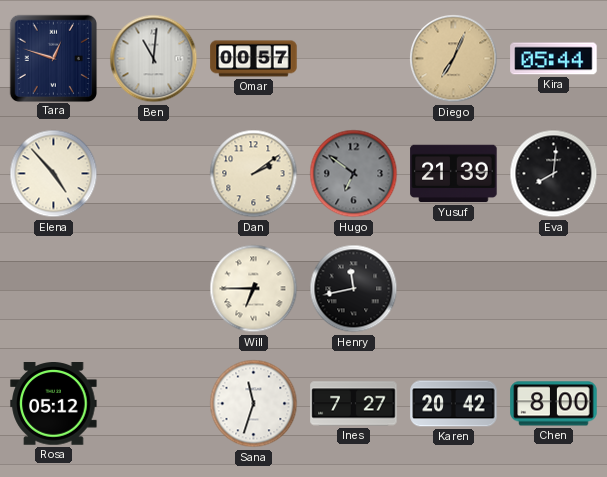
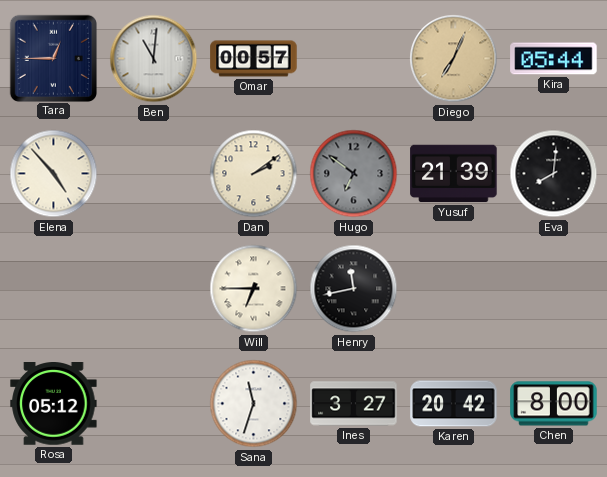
Tara: 12:48 -> 12:45 (53, 58)
Ines: 7:27 -> 3:27 (354, 404)
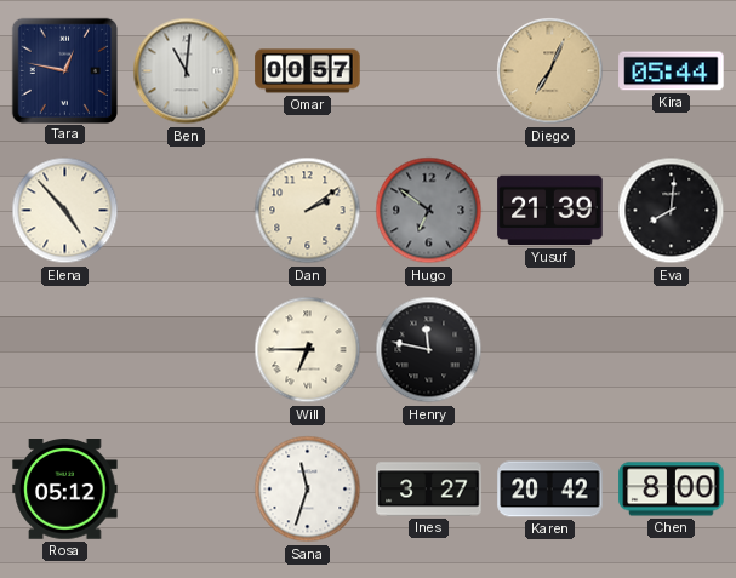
Tara: 12:45 -> 12:47 (64, 70)
Henry: 11:43 -> 11:47 (429, 350)
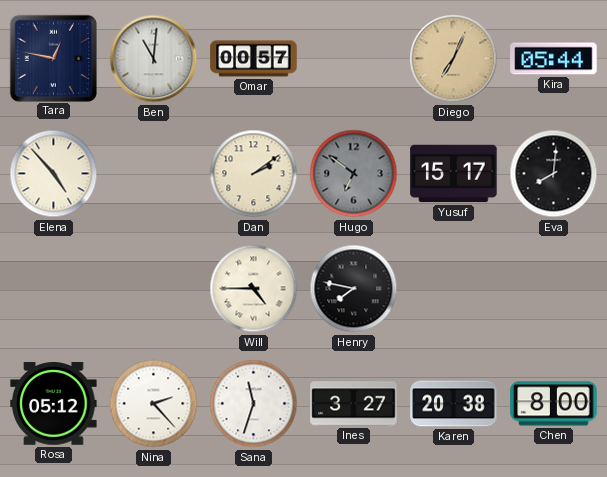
Yusuf: 21:39 -> 15:17 (454, 174)
Will: 6:45 -> 4:45 (254, 289)
Henry: 11:47 -> 7:47 (354, 289)
Nina: none -> 2:23 (154, 404)
Karen: 20:42 -> 20:38 (454, 404)
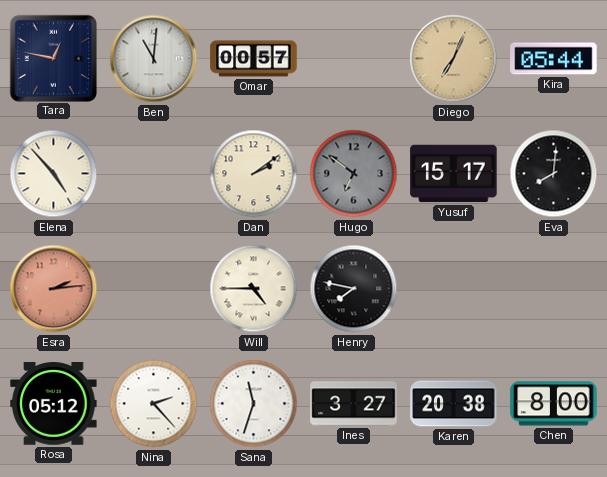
Esra: none -> 2:14 (54, 289)
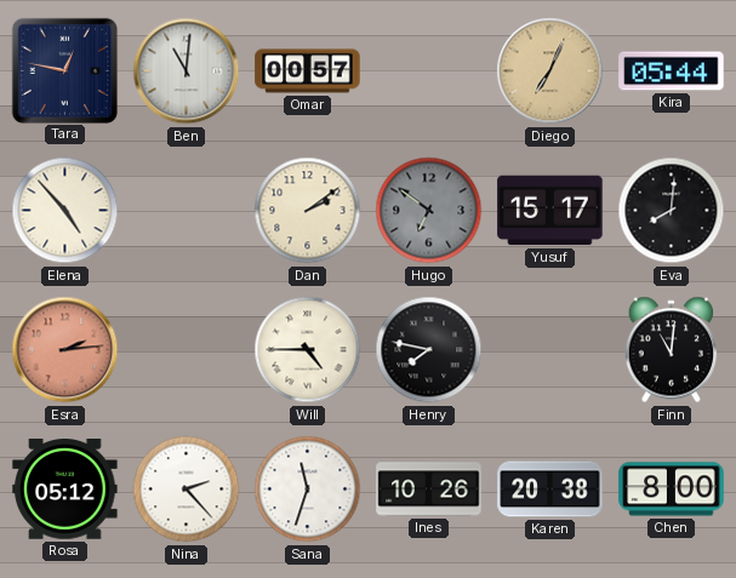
Finn: none -> 11:01 (672, 350)
Ines: 3:27 -> 10:26 (429, 490)
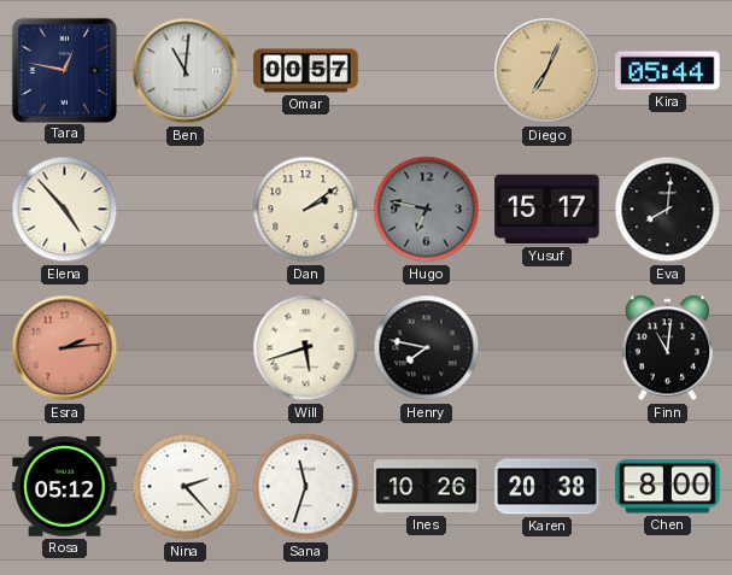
Hugo: 6:51 -> 6:47 (427, 210)
Will: 4:45 -> 5:42 (306, 348)
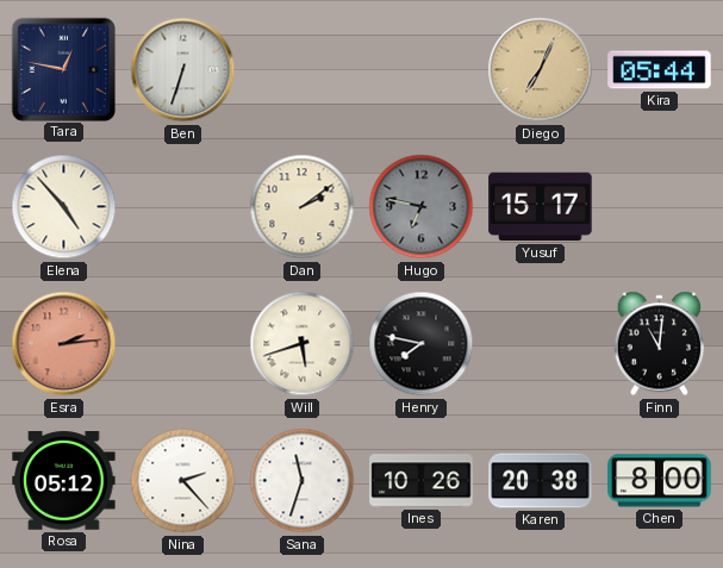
Ben: 11:01 -> 6:33 (183, 70)
Omar: 00:57 -> none (306, 71)
Eva: 8:01 -> none (668, 210)
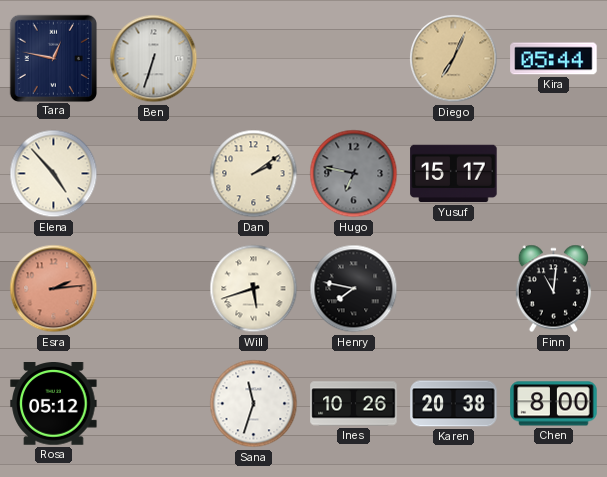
Nina: 2:23 -> none (183, 481)
